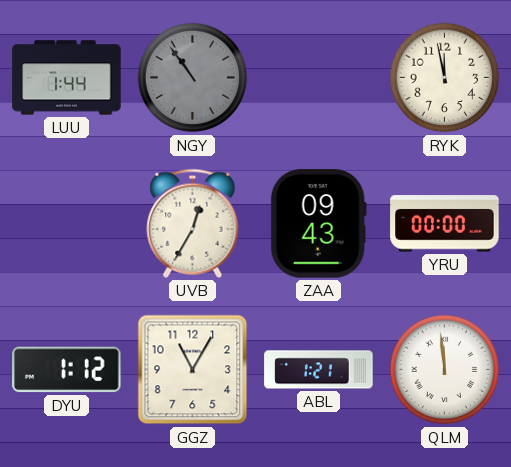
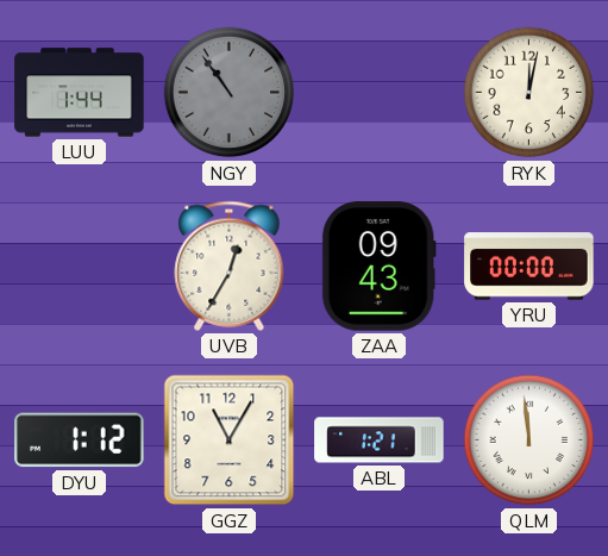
RYK: 11:58 -> 12:02 (529, 93)
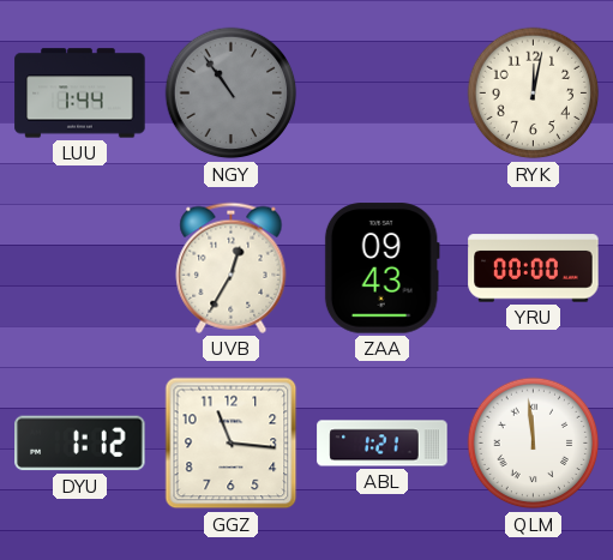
GGZ: 11:05 -> 11:16 (232, 444)
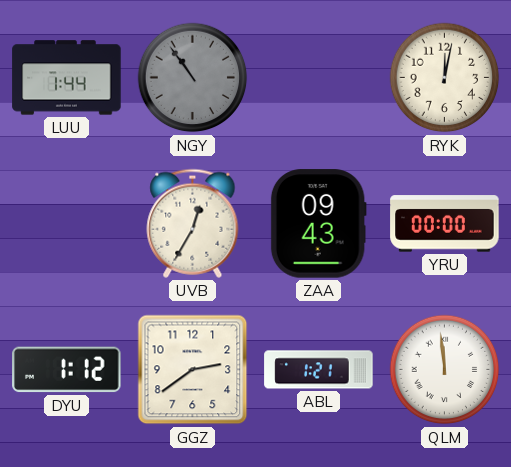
GGZ: 11:16 -> 2:39 (193, 370)
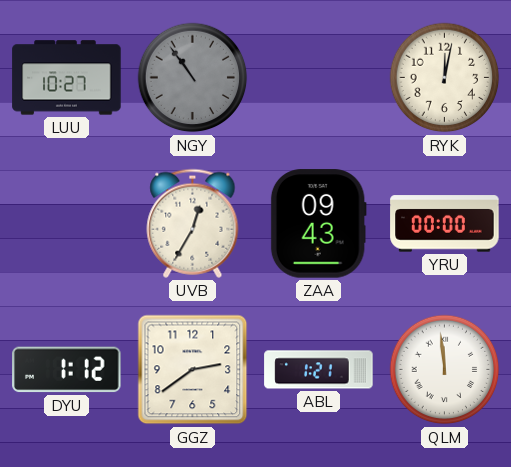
LUU: 1:44 -> 10:27 (67, 78)
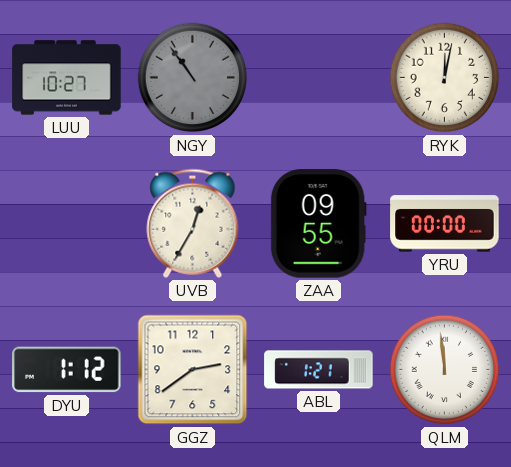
ZAA: 09:43 -> 09:55 (318, 224)
